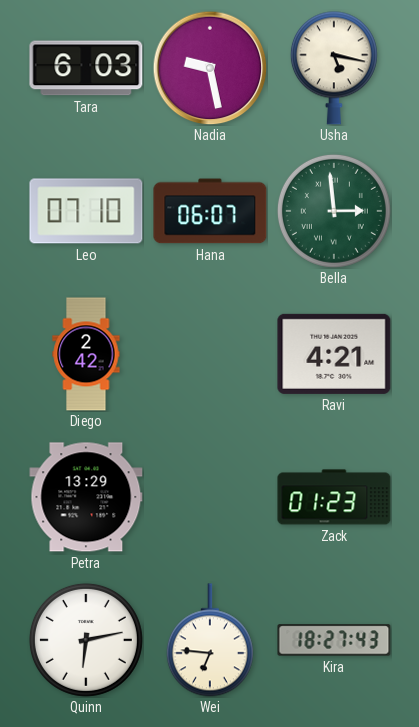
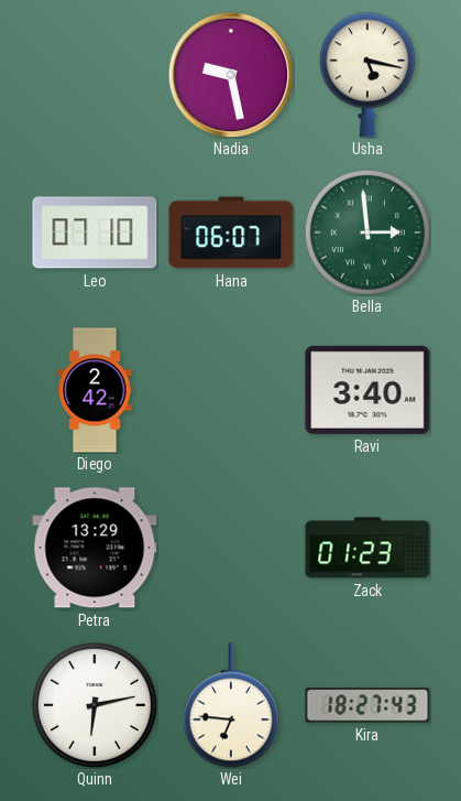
Tara: 6:03 -> none (86, 68)
Ravi: 4:21 -> 3:40 (367, 390)
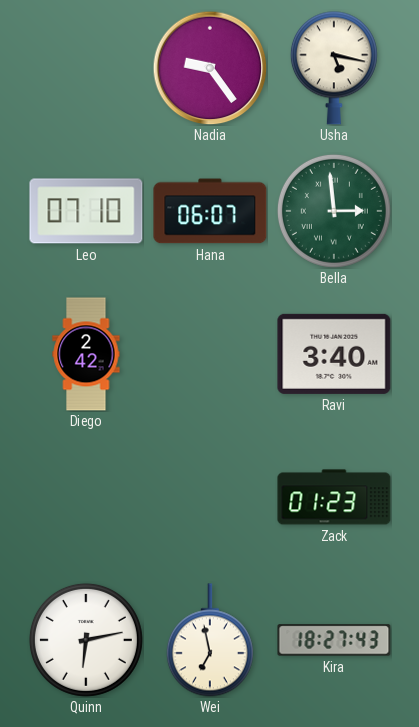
Nadia: 9:28 -> 9:24 (210, 68)
Petra: 13:29 -> none (95, 548)
Wei: 6:46 -> 6:58 (210, 640)
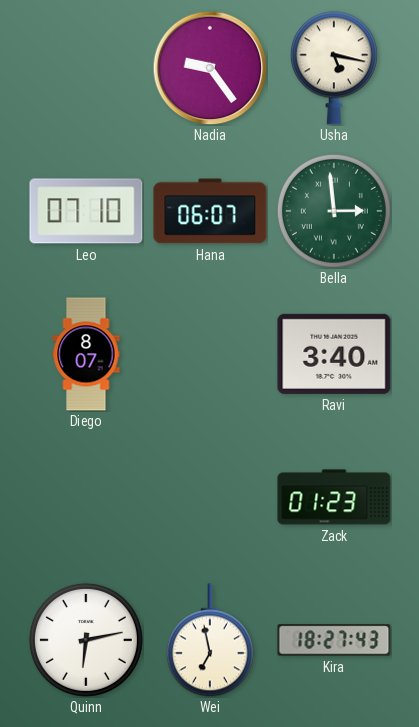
Diego: 2:42 -> 8:07 (86, 354)
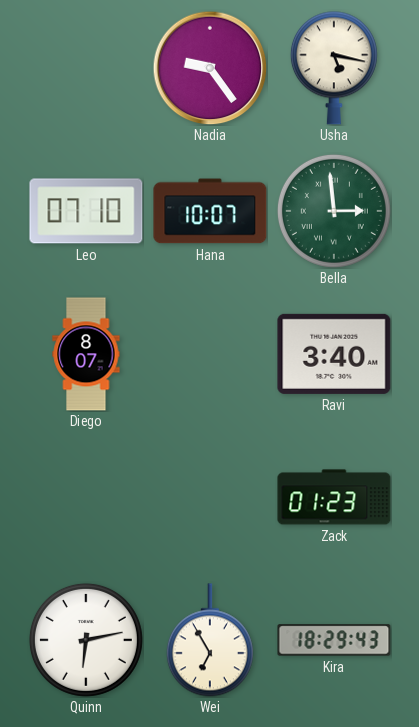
Hana: 06:07 -> 10:07 (210, 211)
Wei: 6:58 -> 6:55 (210, 640)
Kira: 18:27 -> 18:29 (334, 640)
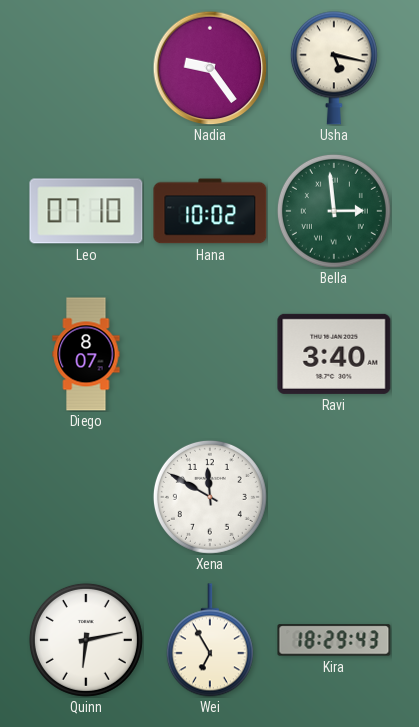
Hana: 10:07 -> 10:02 (210, 211)
Xena: none -> 11:50 (210, 497)
Zack: 01:23 -> none (334, 497)
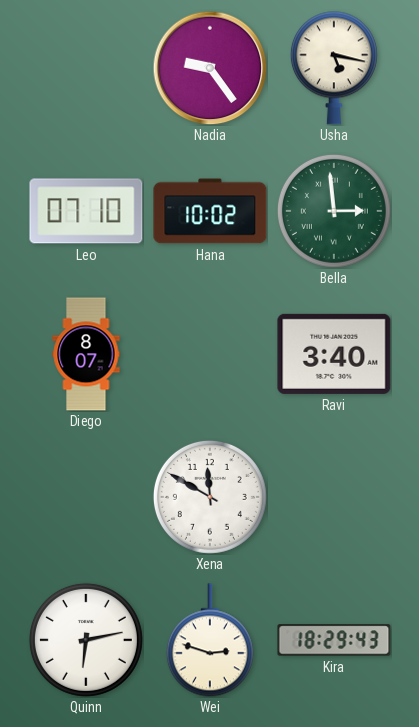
Wei: 6:55 -> 2:48 (210, 640)
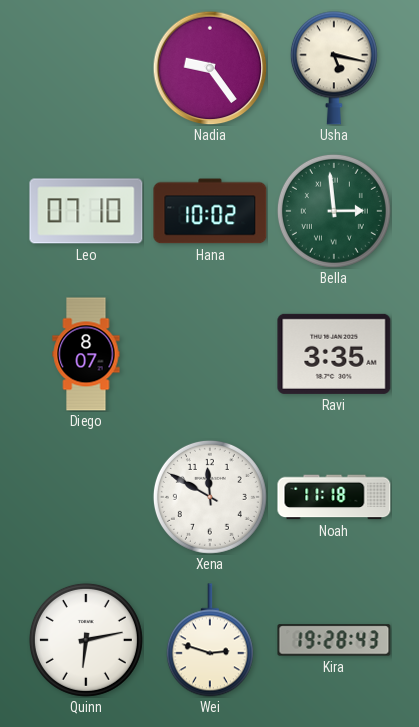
Ravi: 3:40 -> 3:35 (334, 354)
Noah: none -> 11:18 (334, 497)
Kira: 18:29 -> 19:28 (334, 640)
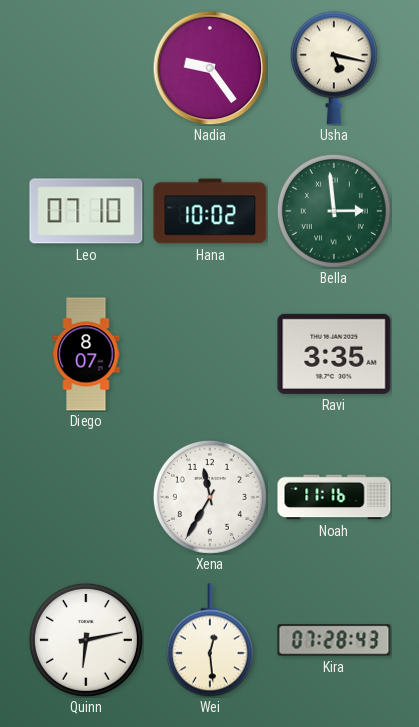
Xena: 11:50 -> 11:35 (210, 497)
Noah: 11:18 -> 11:16 (334, 497)
Wei: 2:48 -> 12:29 (210, 640)
Kira: 19:28 -> 07:28 (334, 640)
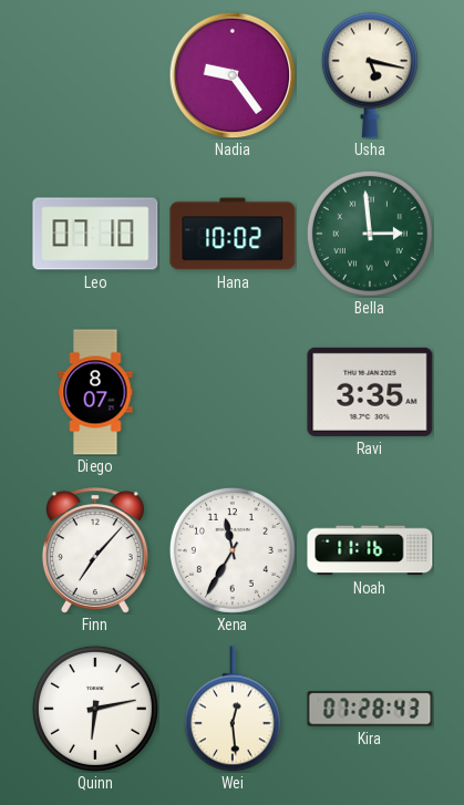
Finn: none -> 7:07 (95, 550)
